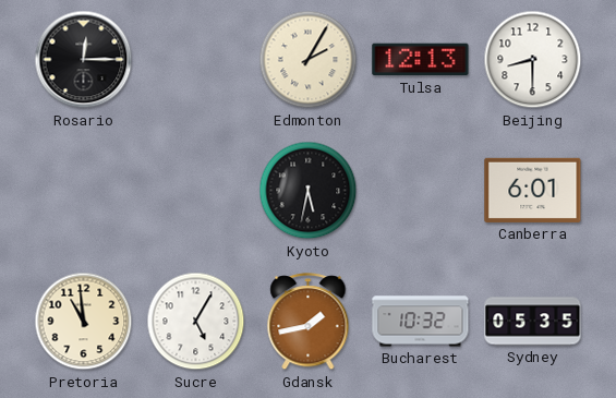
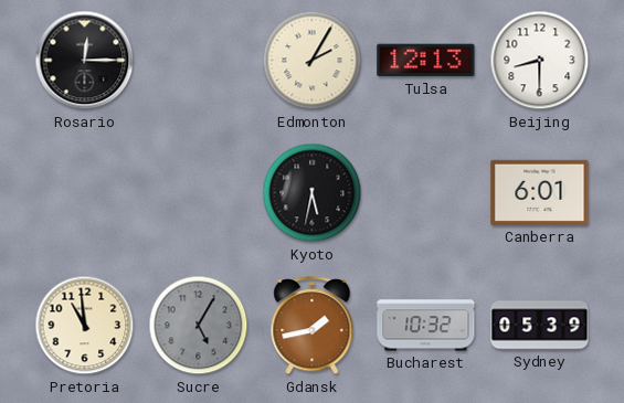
Sucre dial: white -> grey (199, 326)
Sydney: 05:35 -> 05:39 (540, 326)
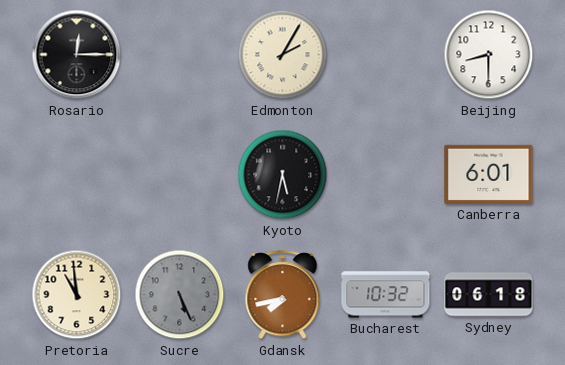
Tulsa: 12:13 -> none (426, 61)
Sucre: 5:05 -> 5:26 (180, 295)
Gdansk: 1:43 -> 7:43 (283, 295)
Sydney: 05:39 -> 06:18 (489, 295)
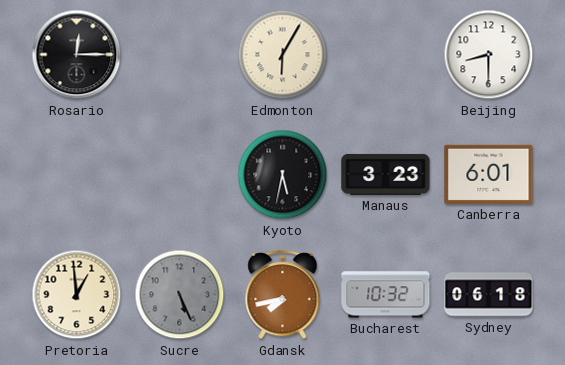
Edmonton: 2:05 -> 6:05 (283, 55)
Manaus: none -> 3:23 (386, 174)
Pretoria: 10:59 -> 12:59 (77, 295)
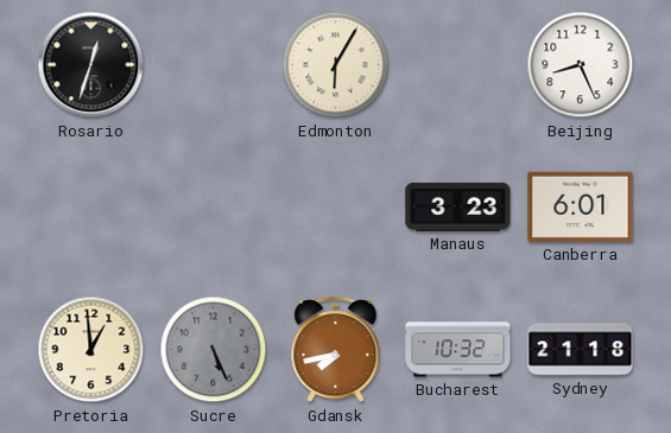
Rosario: 12:15 -> 12:33 (91, 65)
Beijing: 8:30 -> 8:26 (581, 65)
Kyoto: 5:32 -> none (283, 175)
Sydney: 06:18 -> 21:18 (581, 350)
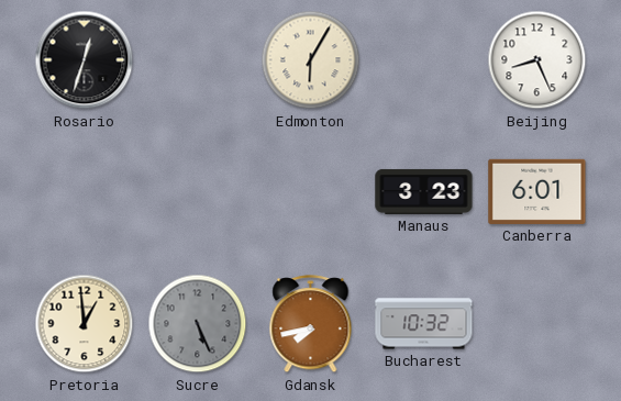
Sydney: 21:18 -> none (581, 350)
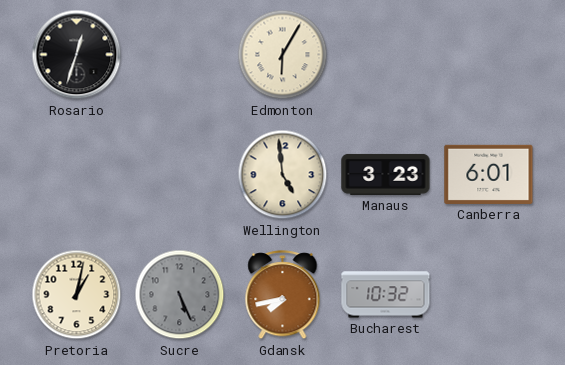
Beijing: 8:26 -> none (537, 60)
Wellington: none -> 4:59 (283, 175)
Pretoria: 12:59 -> 1:02 (77, 295)
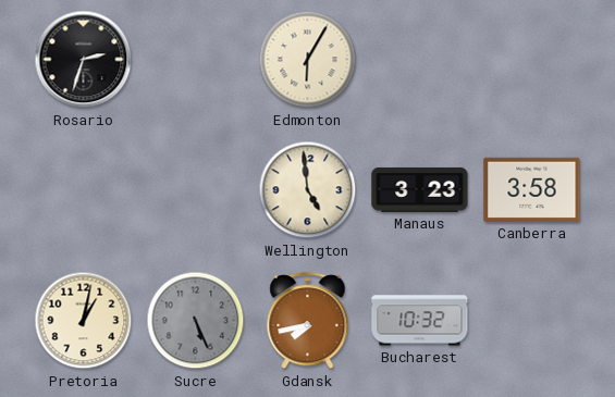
Rosario: 12:33 -> 2:33 (84, 60)
Canberra: 6:01 -> 3:58 (532, 189)
